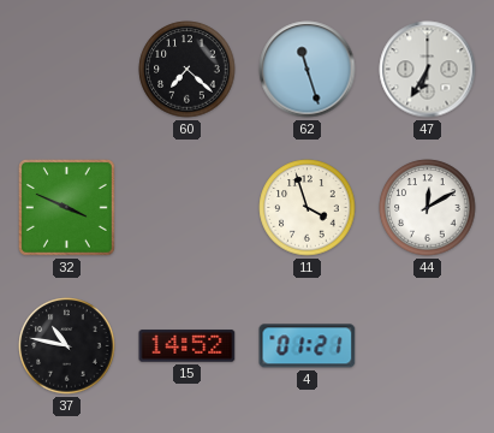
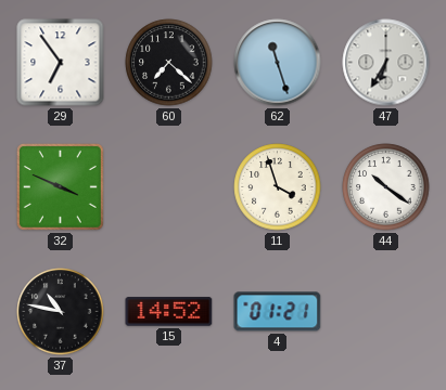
29: none -> 6:54 (61, 63)
44: 12:10 -> 10:21 (386, 187)
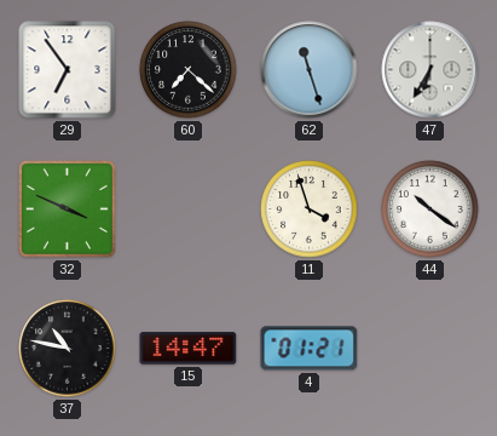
15: 14:52 -> 14:47 (189, 349)
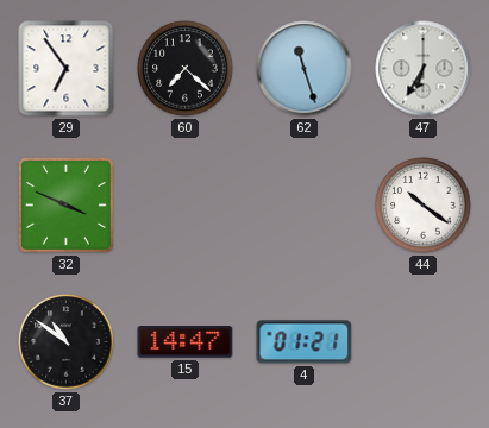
11: 3:57 -> none (310, 210)
37: 10:47 -> 10:51 (67, 342)
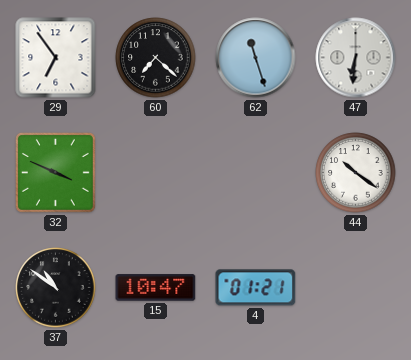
47: 6:35 -> 6:31 (356, 58)
15: 14:47 -> 10:47 (156, 288)
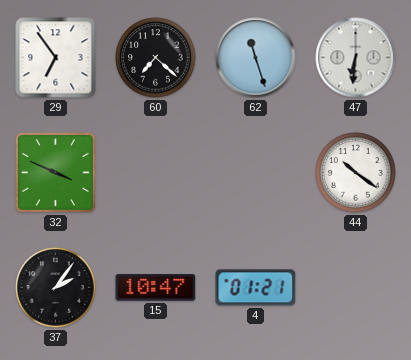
37: 10:51 -> 2:06 (56, 288)
